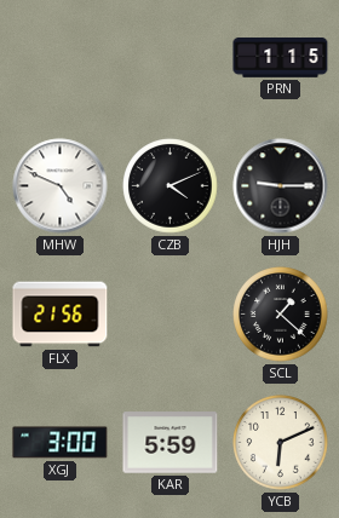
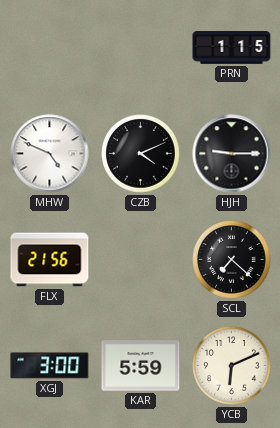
SCL: 1:22 -> 7:22 (232, 260)
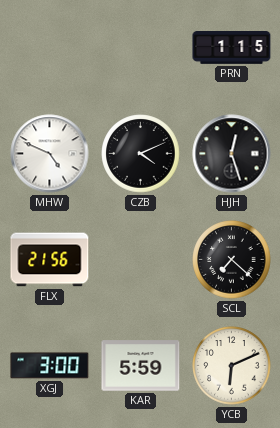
HJH: 9:15 -> 12:27 (232, 154)
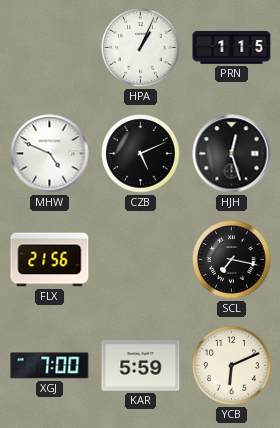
HPA: none -> 1:04 (141, 48)
CZB: 4:11 -> 5:11 (141, 154)
SCL: 7:22 -> 7:17 (232, 260)
XGJ: 3:00 -> 7:00 (50, 366)
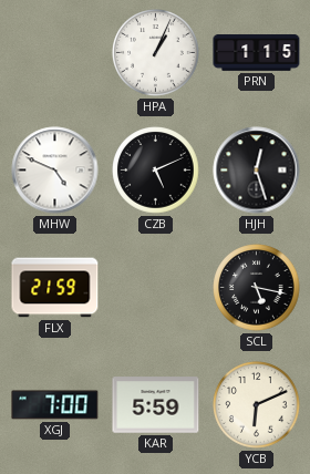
FLX: 21:56 -> 21:59 (55, 288)
SCL: 7:17 -> 5:17 (257, 288)
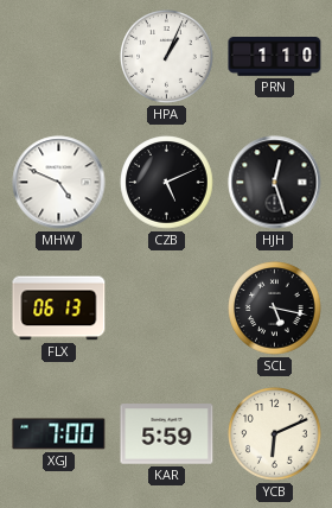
PRN: 1:15 -> 1:10 (275, 57)
FLX: 21:59 -> 06:13 (59, 309)
